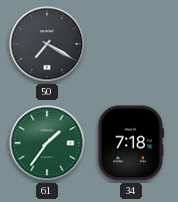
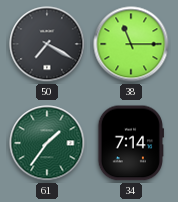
38: none -> 11:15 (131, 44)
34: 7:18 -> 7:14 (130, 143)
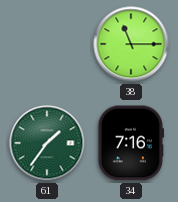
50: 7:20 -> none (47, 44)
34: 7:14 -> 7:16 (130, 143)
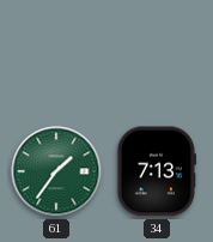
38: 11:15 -> none (131, 44)
34: 7:16 -> 7:13 (156, 171)
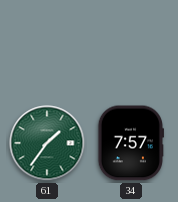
34: 7:13 -> 7:57 (130, 143)
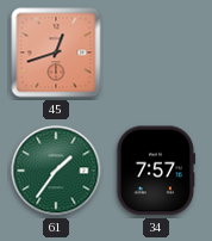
45: none -> 12:42 (56, 52)
